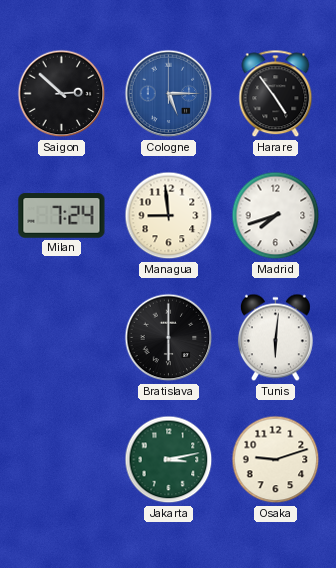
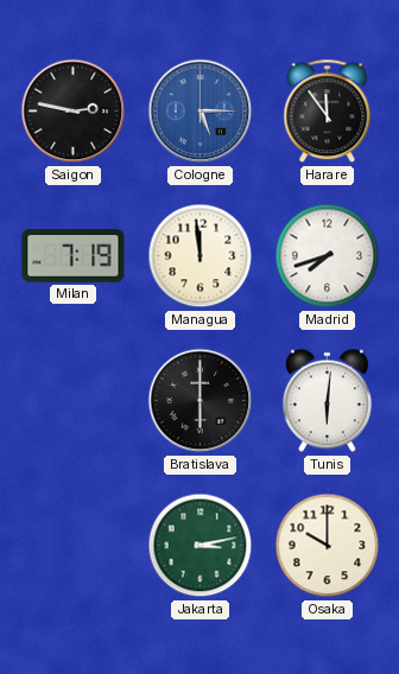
Saigon: 2:52 -> 2:47 (74, 112)
Harare: 4:54 -> 11:54 (328, 112)
Milan: 7:24 -> 7:19 (74, 256)
Managua: 8:59 -> 11:59 (201, 256)
Osaka: 9:12 -> 10:00 (328, 546)
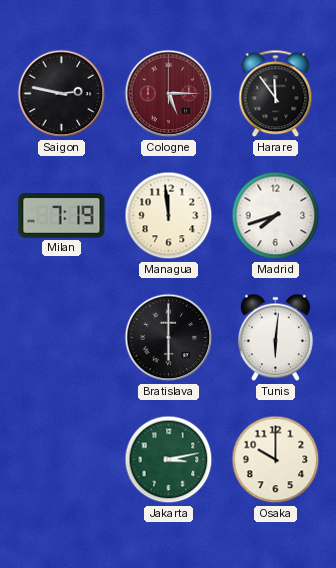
Cologne dial: blue -> burgundy (169, 94)
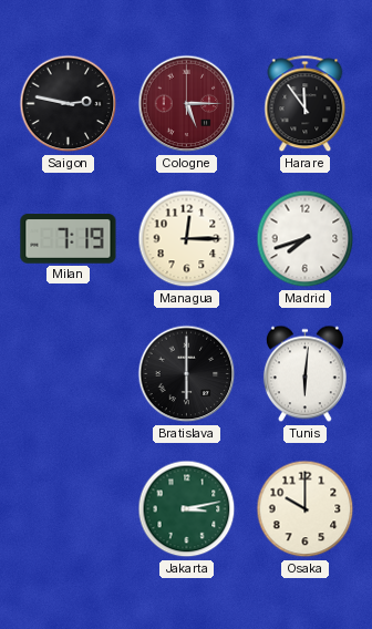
Managua: 11:59 -> 12:15 (187, 239)
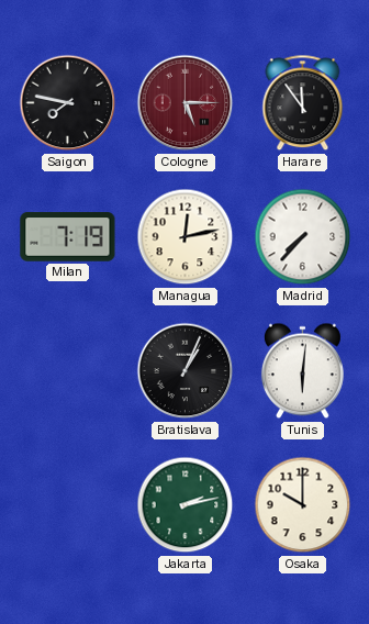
Saigon: 2:47 -> 7:47 (68, 103)
Managua: 12:15 -> 12:13 (186, 237)
Madrid: 7:42 -> 7:37 (303, 237)
Bratislava: 6:00 -> 1:04 (186, 371)
Jakarta: 3:13 -> 2:13 (186, 505)
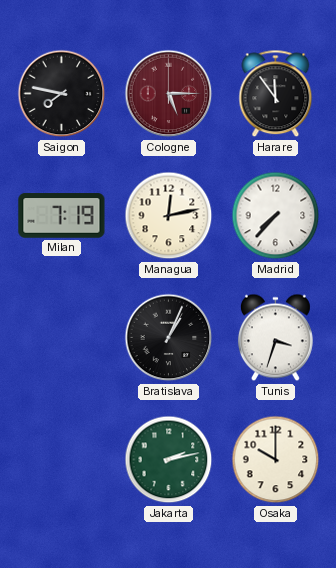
Tunis: 6:01 -> 3:33 (275, 338)
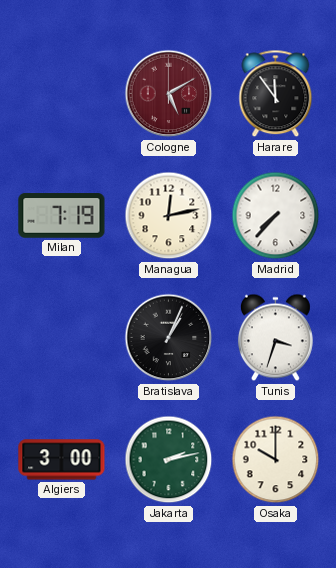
Saigon: 7:47 -> none (62, 94)
Cologne: 5:15 -> 5:10 (169, 94)
Algiers: none -> 3:00 (62, 460)
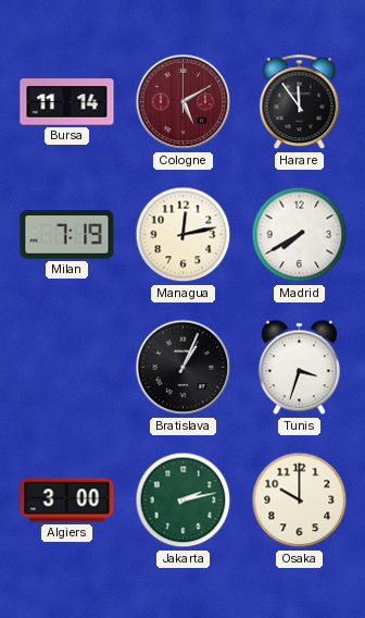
Bursa: none -> 11:14 (67, 102)
Madrid: 7:37 -> 7:40 (300, 235)
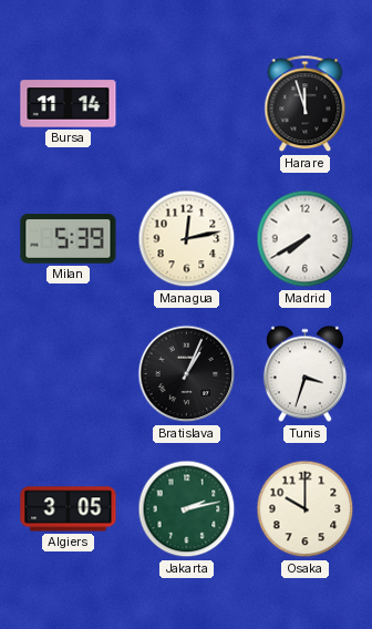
Cologne: 5:10 -> none (184, 102)
Harare: 11:54 -> 11:57 (306, 104)
Milan: 7:19 -> 5:39 (69, 239)
Algiers: 3:00 -> 3:05 (69, 509)
